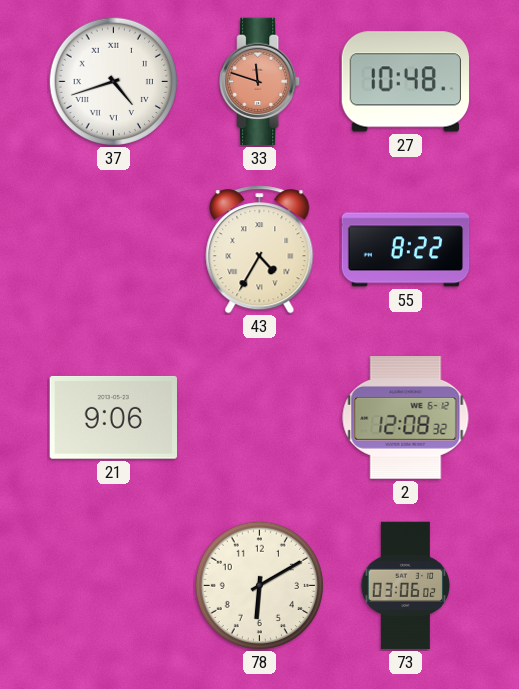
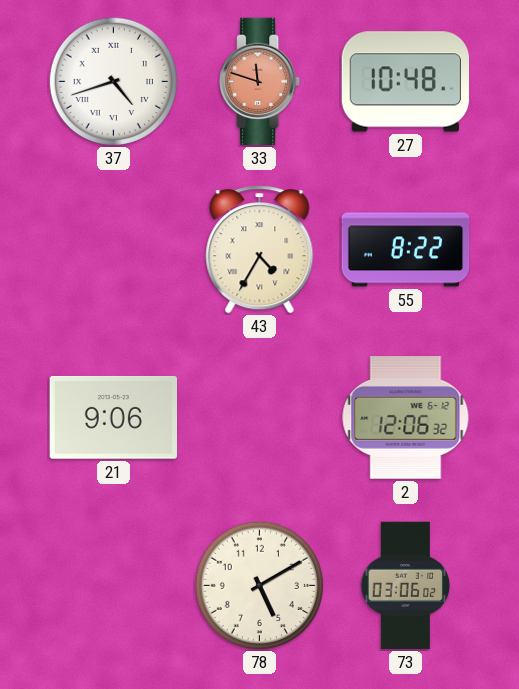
2: 12:08 -> 12:06 (406, 418)
78: 6:10 -> 5:10 (259, 585)
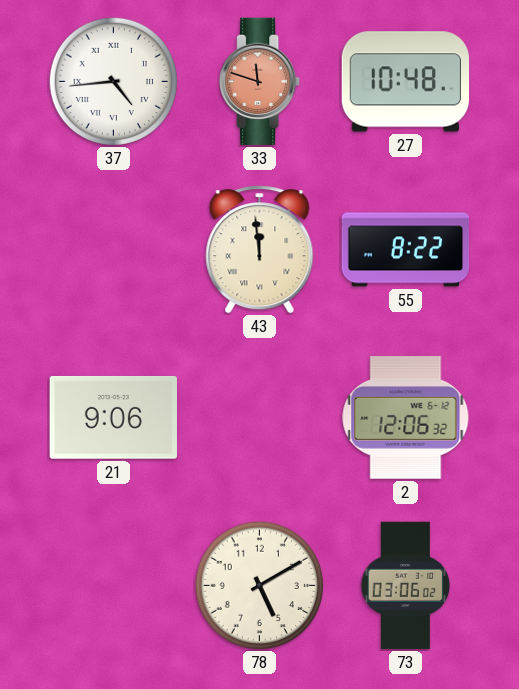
37: 4:42 -> 4:44 (113, 81)
43: 4:35 -> 11:59 (260, 250)
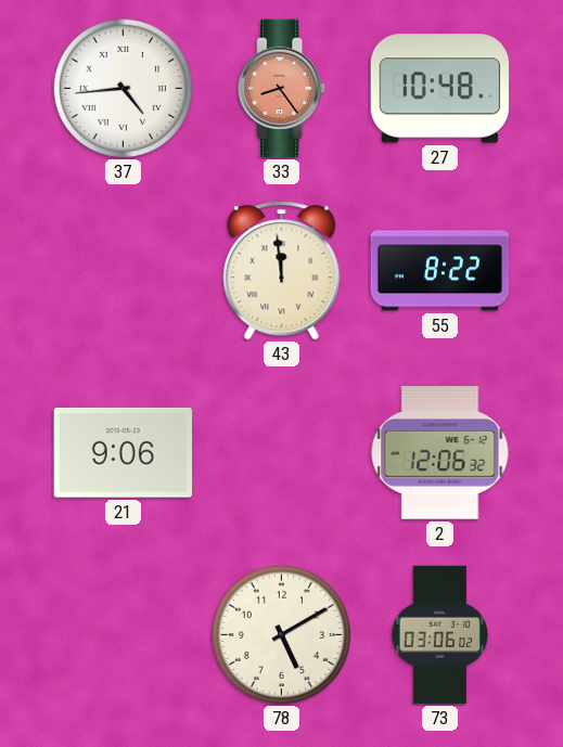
33: 11:48 -> 8:24 (282, 89)
